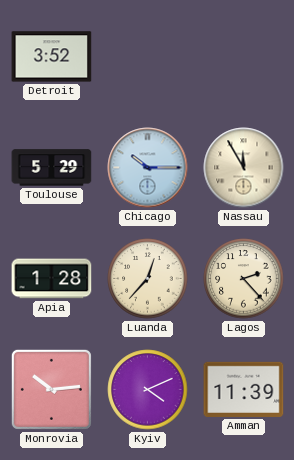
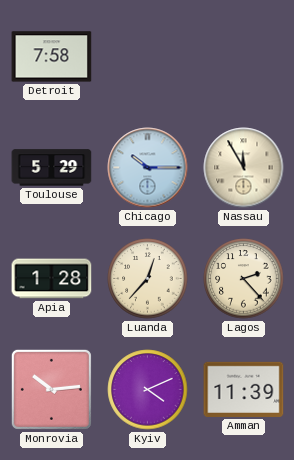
Detroit: 3:52 -> 7:58 (52, 57)
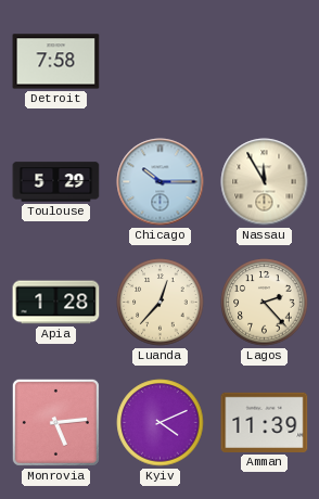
Monrovia: 10:14 -> 5:14 (55, 422)
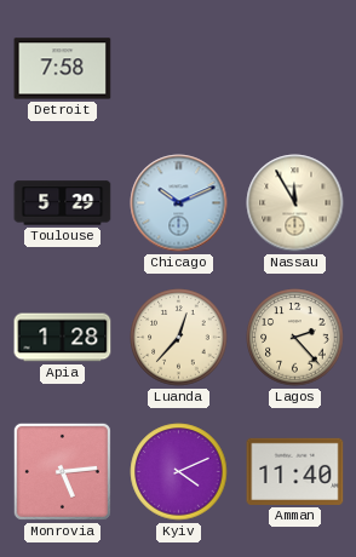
Chicago: 10:15 -> 10:11 (179, 203)
Amman: 11:39 -> 11:40 (295, 471)
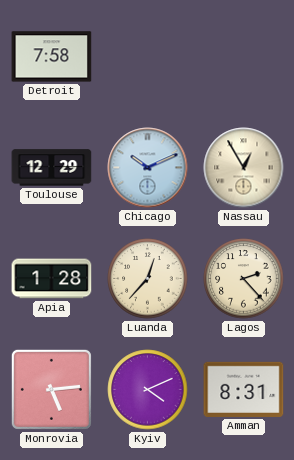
Toulouse: 5:29 -> 12:29 (52, 168)
Nassau: 11:55 -> 12:55 (244, 168)
Amman: 11:40 -> 8:31 (244, 389)
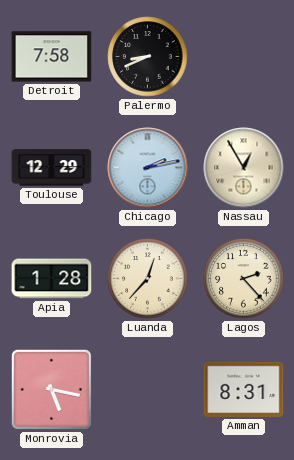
Palermo: none -> 8:41 (148, 57)
Chicago: 10:11 -> 2:13 (148, 168)
Monrovia: 5:14 -> 5:17 (51, 389)
Kyiv: 4:11 -> none (148, 390)
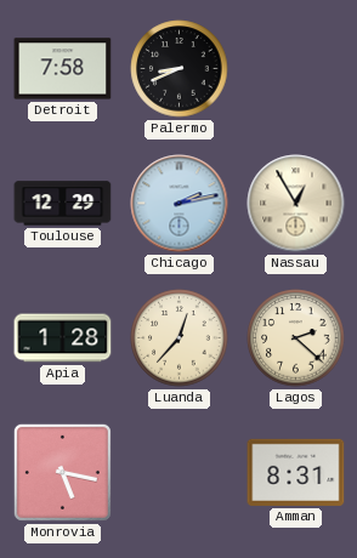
Lagos: 2:23 -> 2:22 (296, 338)
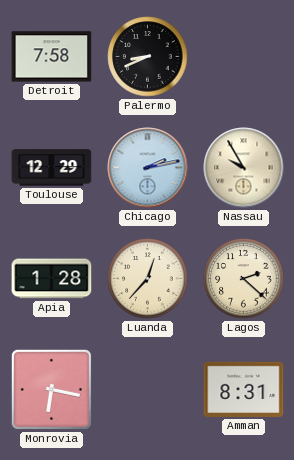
Nassau: 12:55 -> 9:55 (244, 168)
Monrovia: 5:17 -> 6:17 (51, 389)
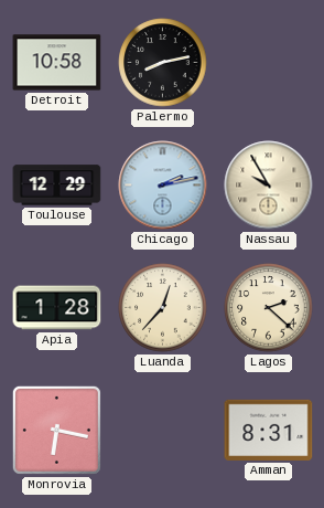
Detroit: 7:58 -> 10:58 (57, 63)
Palermo: 8:41 -> 8:13 (163, 63)
